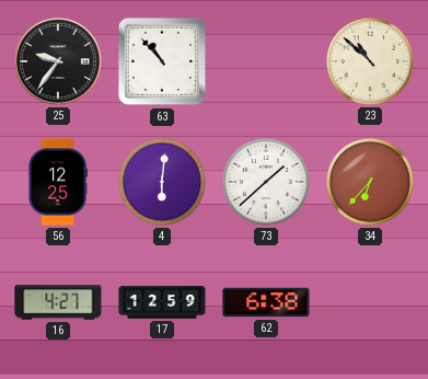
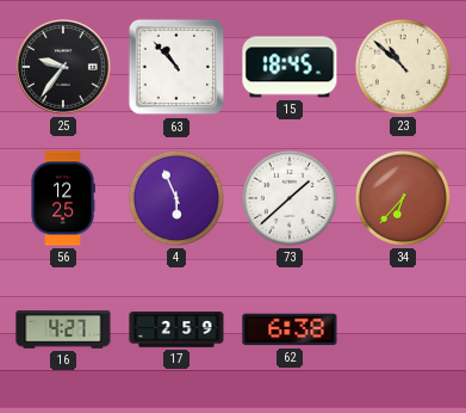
15: none -> 18:45 (290, 67)
4: 6:01 -> 5:56 (176, 198)
17: 12:59 -> 2:59 (176, 329)
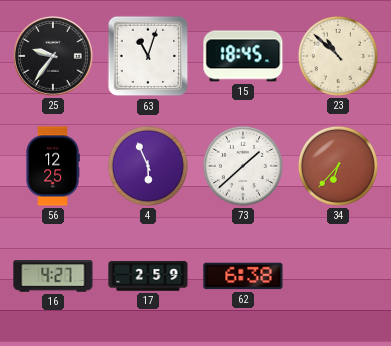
63: 10:53 -> 11:03 (148, 56)
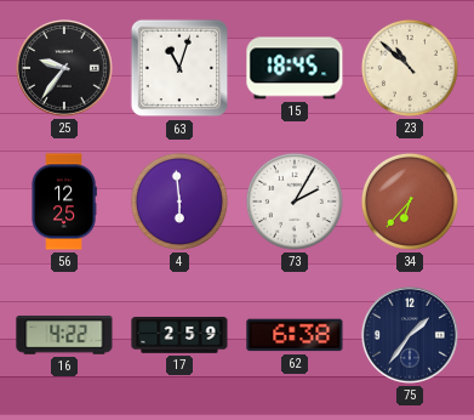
4: 5:56 -> 5:59 (179, 202)
73: 1:38 -> 2:05 (295, 202)
16: 4:27 -> 4:22 (64, 335)
75: none -> 1:36 (411, 336)
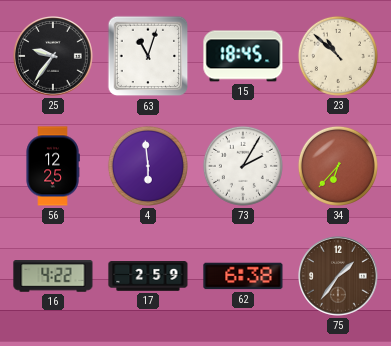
75 dial: navy -> brown (339, 277)
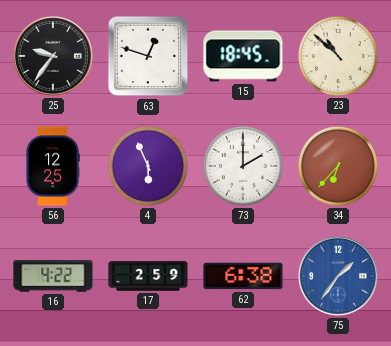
63: 11:03 -> 12:48 (148, 56)
4: 5:59 -> 5:56 (148, 166)
73: 2:05 -> 2:00 (243, 166)
75 dial: brown -> blue (339, 277)
